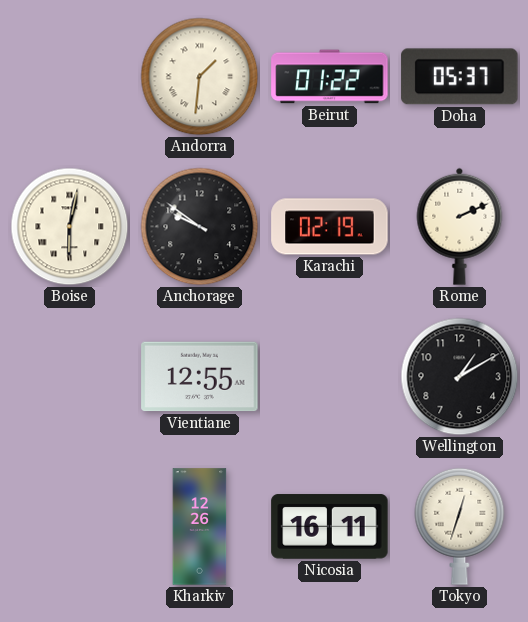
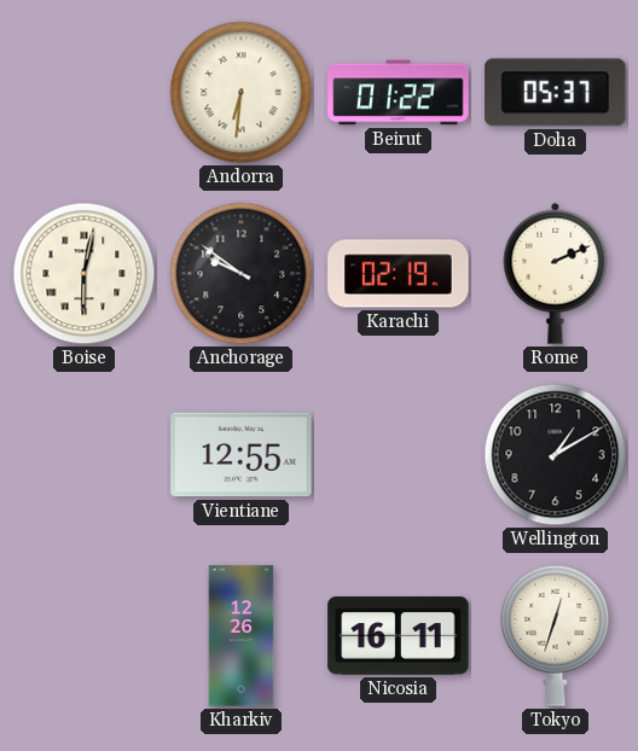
Andorra: 1:31 -> 6:31 (242, 93)
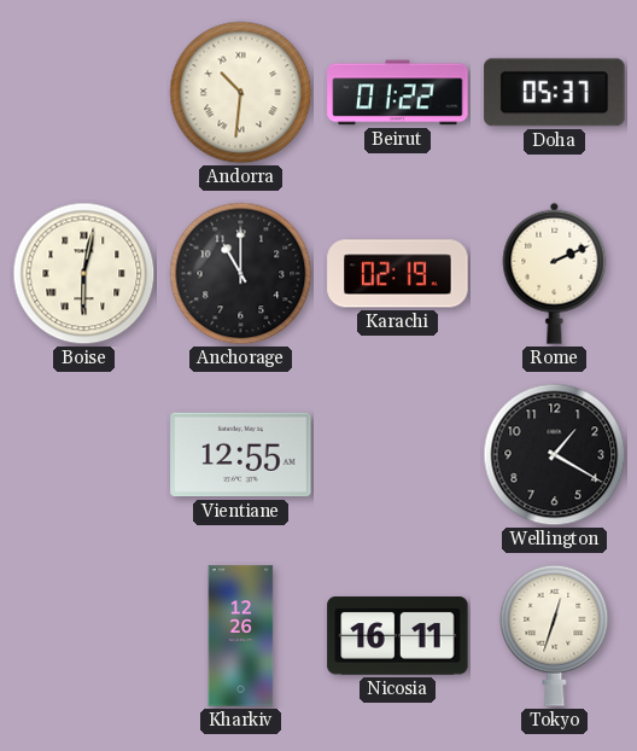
Andorra: 6:31 -> 10:31 (241, 93)
Anchorage: 9:51 -> 11:00 (241, 274)
Wellington: 1:10 -> 1:20 (555, 455)
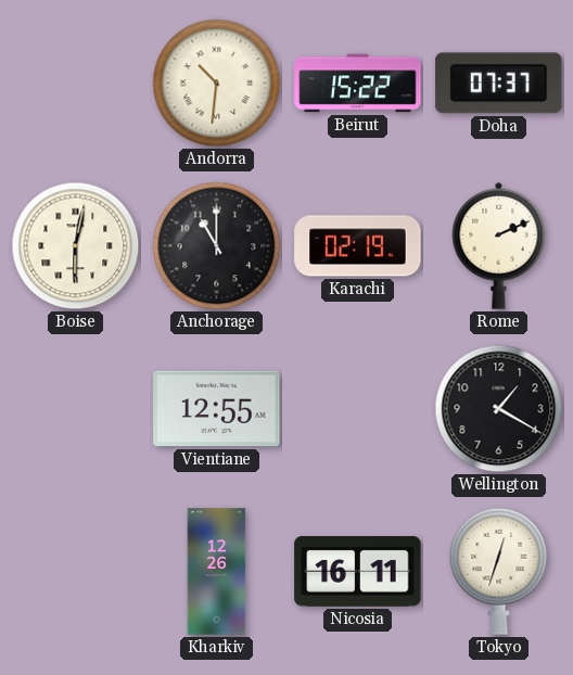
Beirut: 01:22 -> 15:22 (358, 84)
Doha: 05:37 -> 07:37 (499, 84)
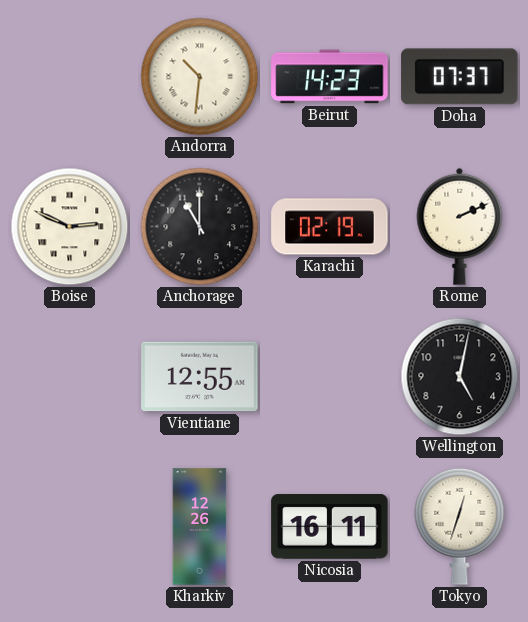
Beirut: 15:22 -> 14:23 (330, 77)
Boise: 6:02 -> 2:49 (70, 227)
Wellington: 1:20 -> 5:02 (460, 377)
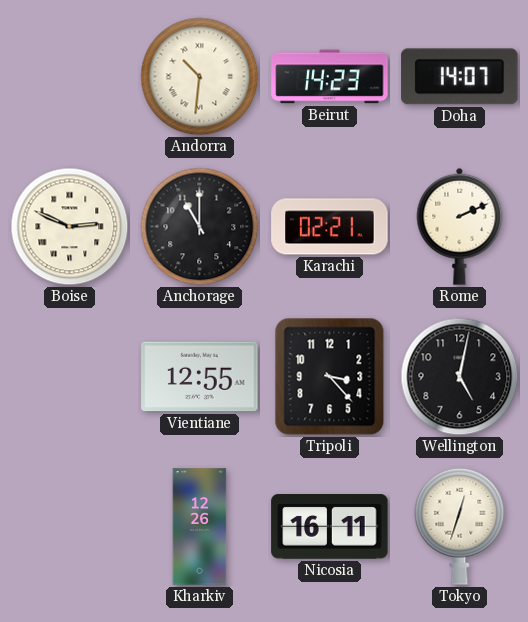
Doha: 07:37 -> 14:07 (460, 77)
Karachi: 02:19 -> 02:21 (330, 227)
Tripoli: none -> 3:23 (330, 377)
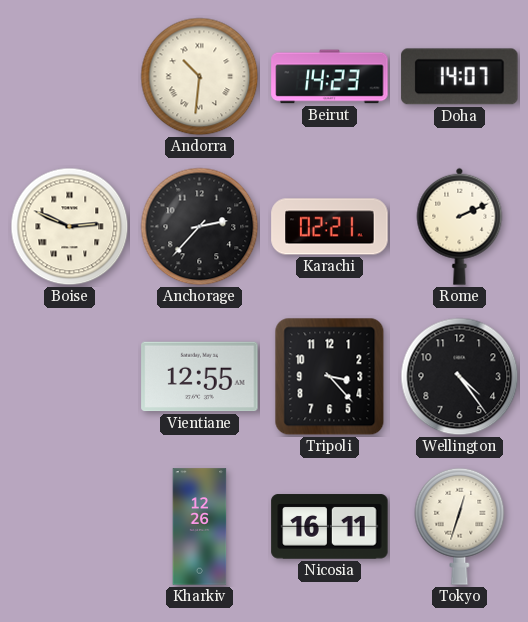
Anchorage: 11:00 -> 2:37 (200, 227)
Wellington: 5:02 -> 4:24 (460, 377)
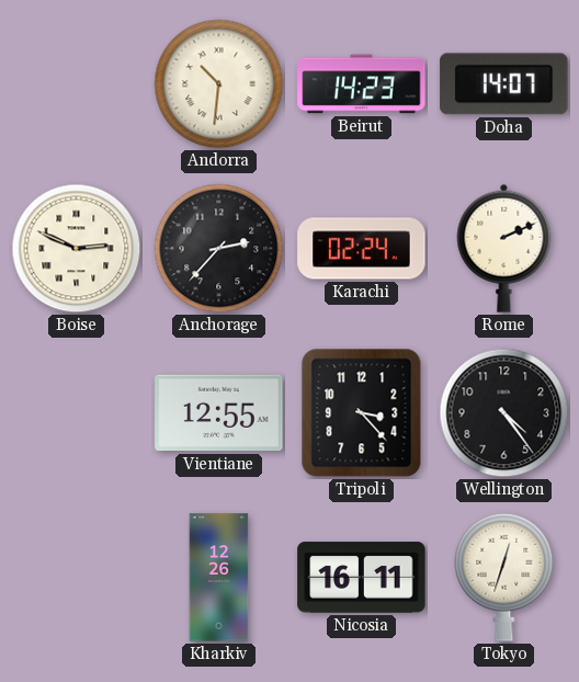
Karachi: 02:21 -> 02:24 (362, 249)
